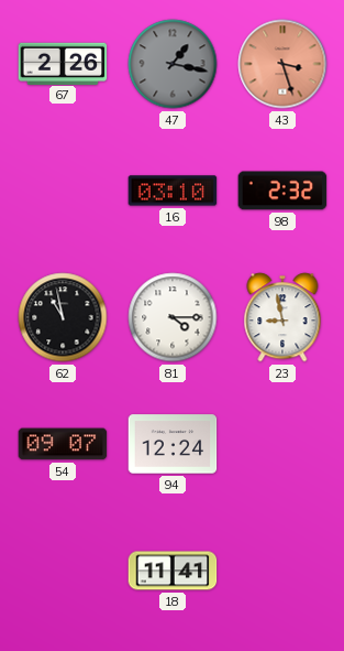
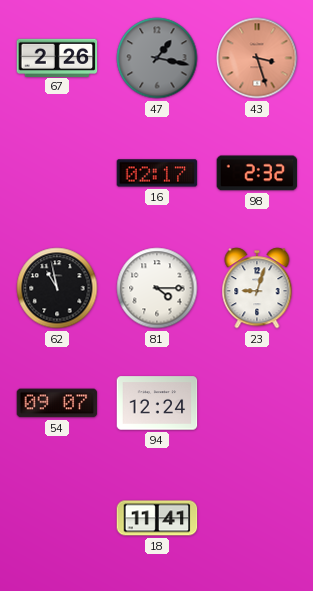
16: 03:10 -> 02:17 (157, 173)
23: 8:58 -> 9:03 (257, 288)
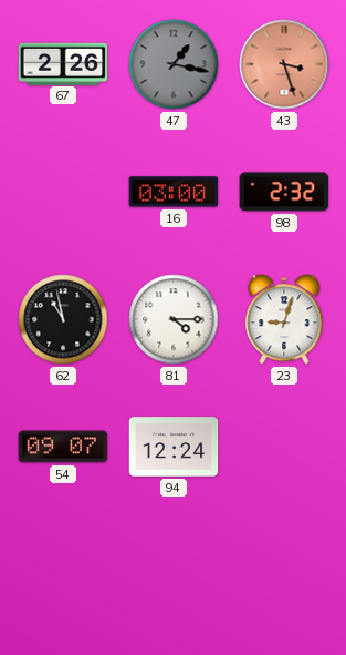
16: 02:17 -> 03:00 (174, 192)
18: 11:41 -> none (157, 518)
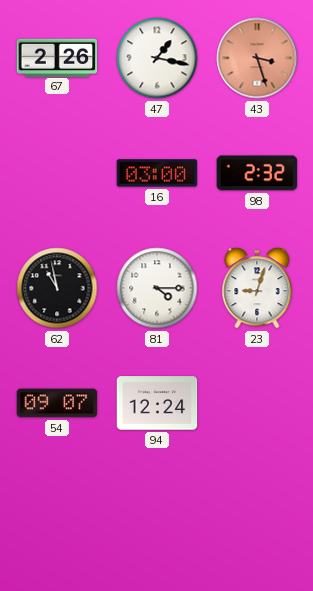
47 dial: grey -> white (157, 58)
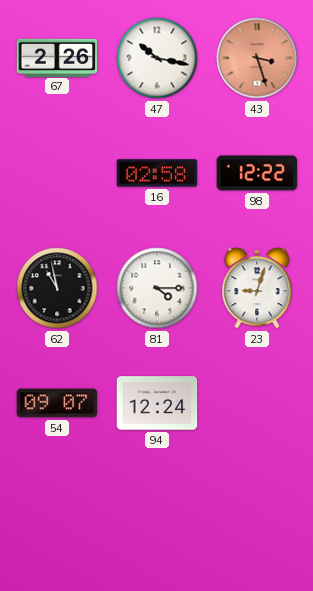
47: 1:17 -> 10:17 (157, 58)
16: 03:00 -> 02:58 (157, 173)
98: 2:32 -> 12:22 (257, 173)
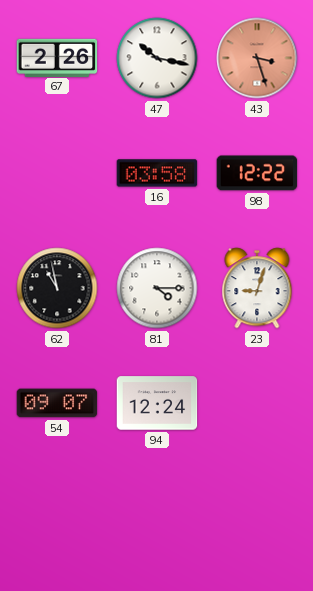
16: 02:58 -> 03:58 (157, 173)
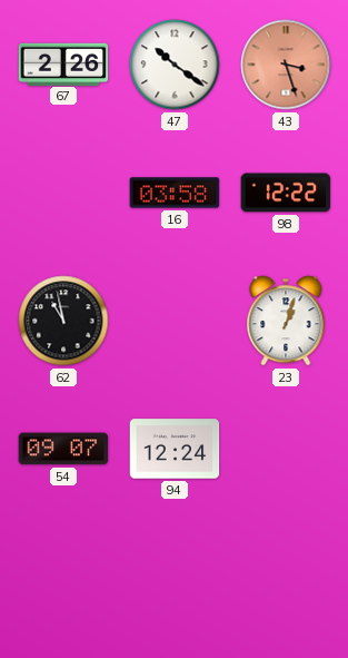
47: 10:17 -> 10:21 (175, 65)
81: 4:15 -> none (157, 288)
23: 9:03 -> 1:03 (286, 321)
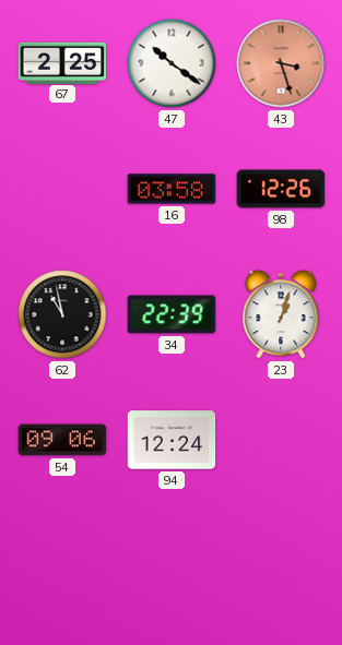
67: 2:26 -> 2:25 (62, 62)
98: 12:22 -> 12:26 (281, 189)
34: none -> 22:39 (172, 314)
54: 09:07 -> 09:06 (62, 440)
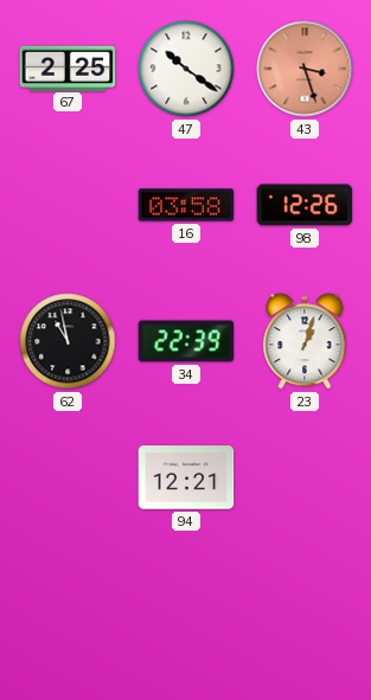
54: 09:06 -> none (62, 440)
94: 12:24 -> 12:21 (186, 477)
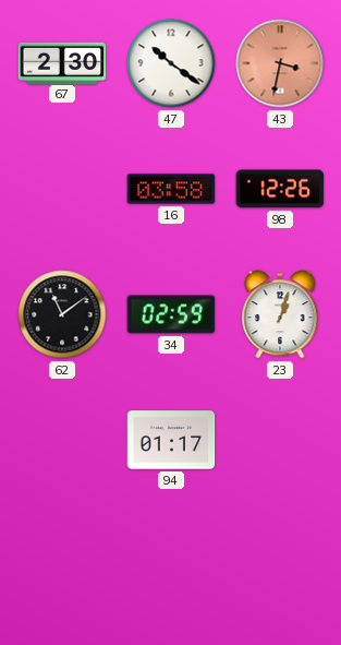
67: 2:25 -> 2:30 (62, 62)
43: 3:27 -> 3:32 (280, 63)
62: 10:58 -> 11:09 (62, 314)
34: 22:39 -> 02:59 (171, 314)
94: 12:21 -> 01:17 (171, 440)
